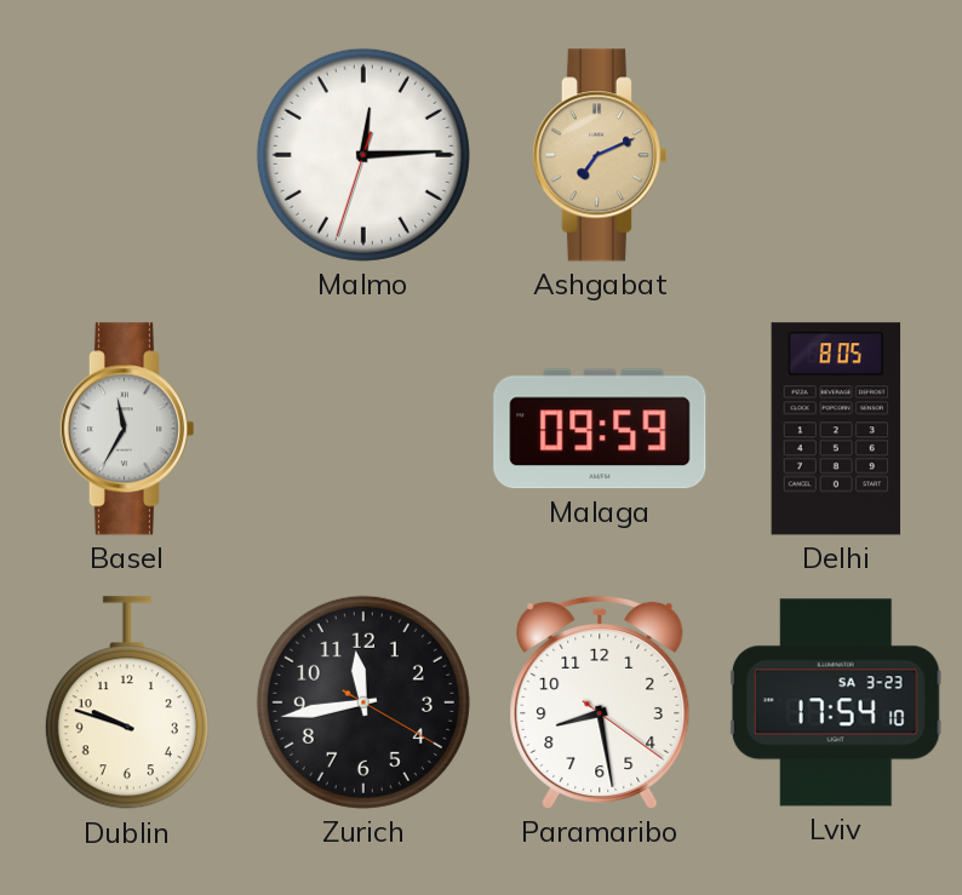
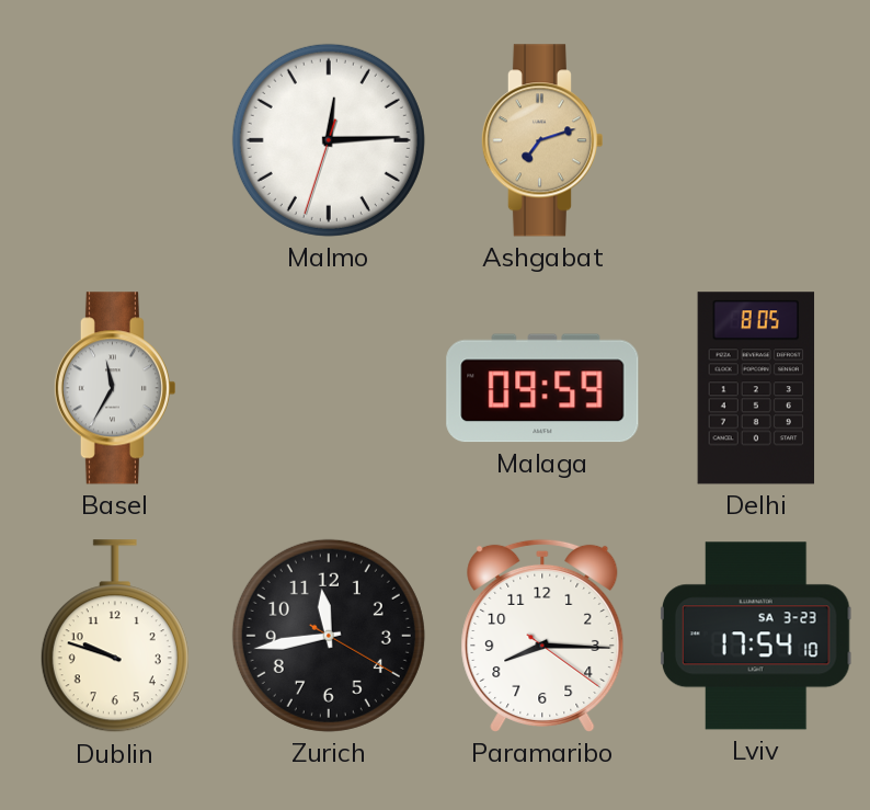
Ashgabat: 7:11 -> 7:12 (541, 140)
Paramaribo: 8:28 -> 8:15 (542, 636)
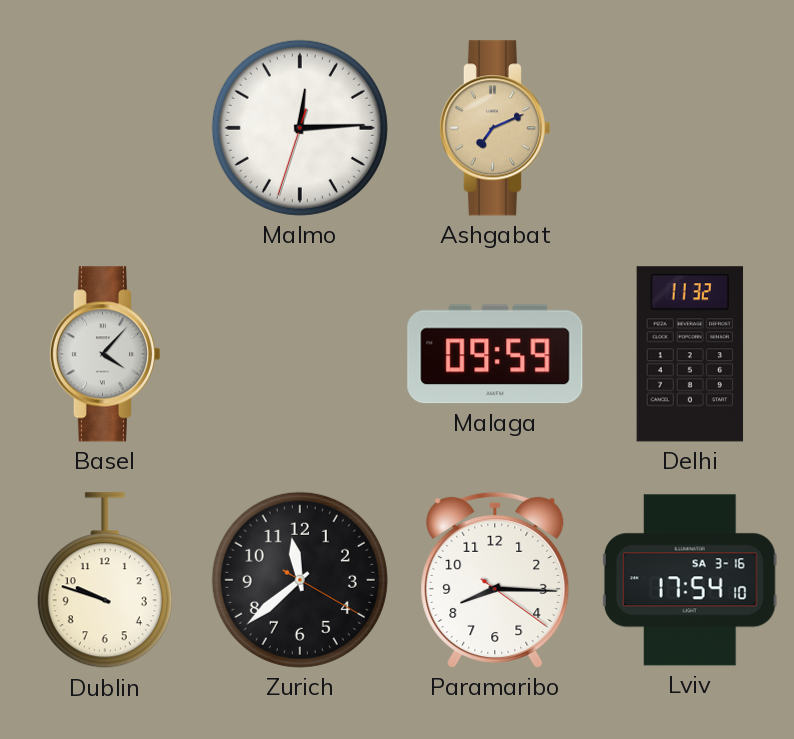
Ashgabat: 7:12 -> 7:11 (494, 128)
Basel: 11:35 -> 4:07 (104, 354)
Delhi: 8:05 -> 11:32 (690, 354)
Zurich: 11:43 -> 11:38 (300, 580)
Lviv date: SA 3-23 -> SA 3-16 (690, 580)
